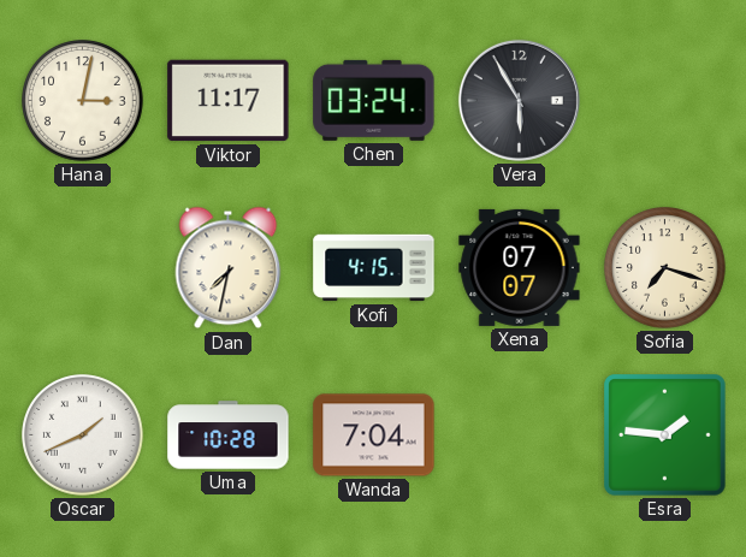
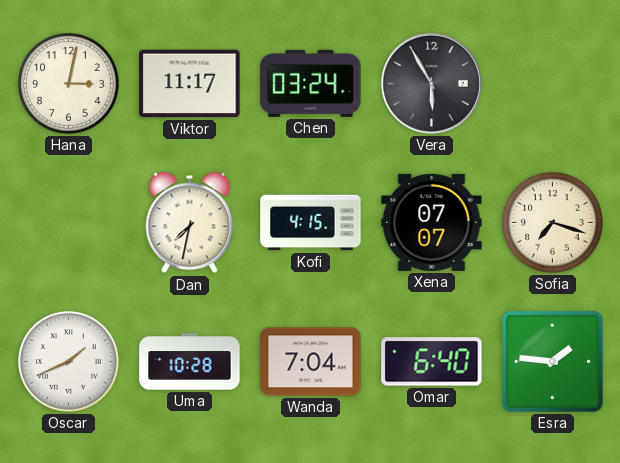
Omar: none -> 6:40 (432, 362)
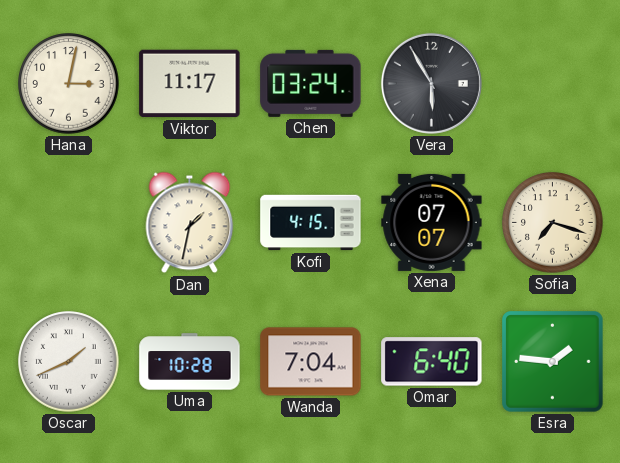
Dan: 7:32 -> 1:32 (190, 223)
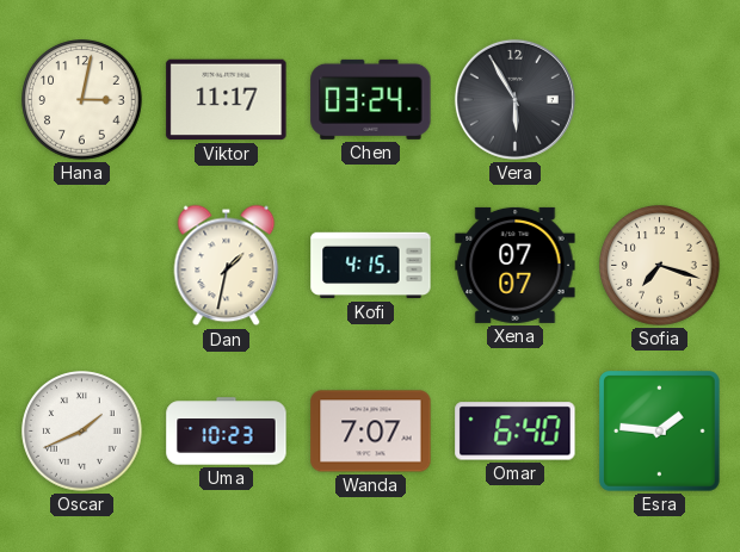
Uma: 10:28 -> 10:23 (227, 432)
Wanda: 7:04 -> 7:07 (371, 432)
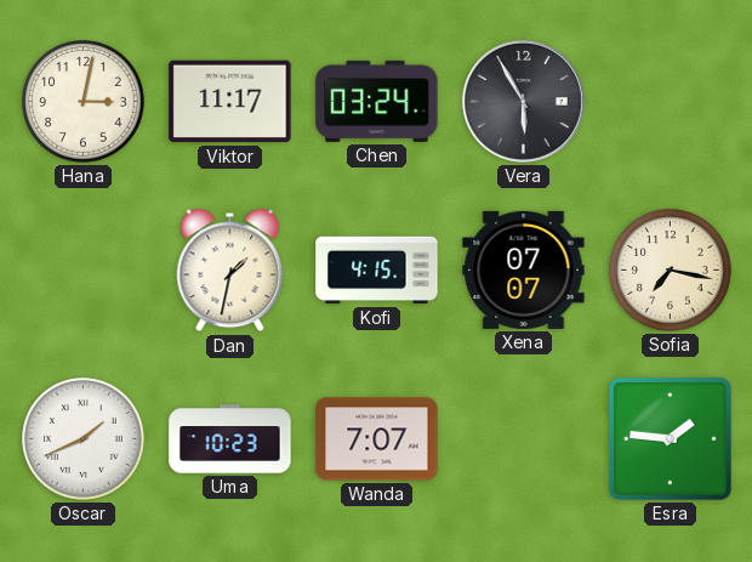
Sofia: 7:18 -> 7:17 (671, 271)
Omar: 6:40 -> none (516, 432)
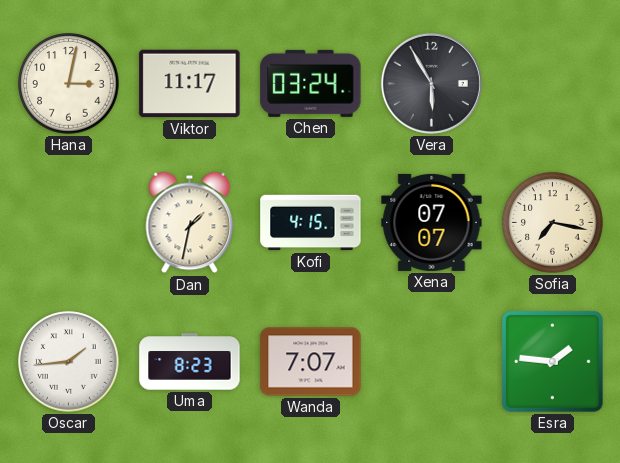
Oscar: 1:41 -> 1:44 (69, 362)
Uma: 10:23 -> 8:23 (190, 362)
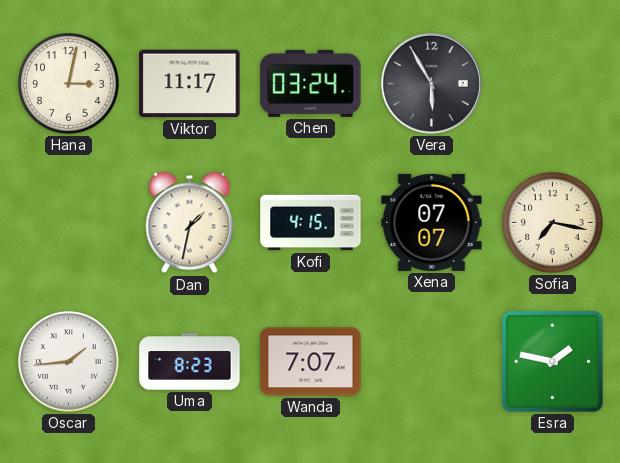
Esra: 1:46 -> 1:47 (553, 362)
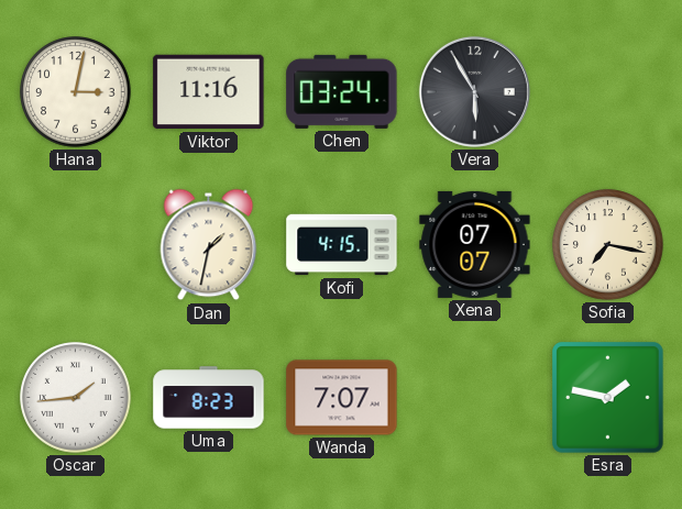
Viktor: 11:17 -> 11:16 (209, 92)
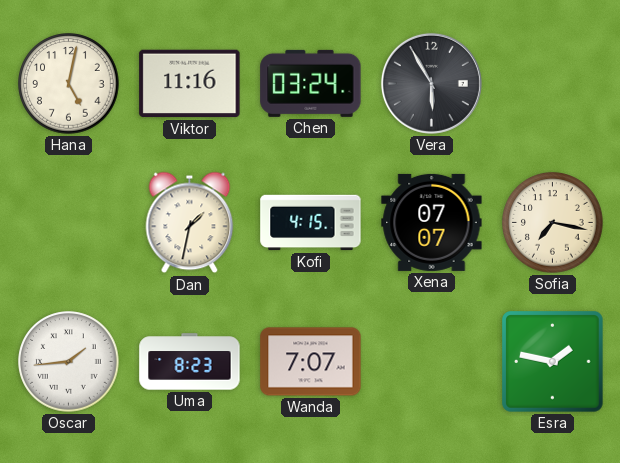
Hana: 3:02 -> 5:02 (69, 84)
